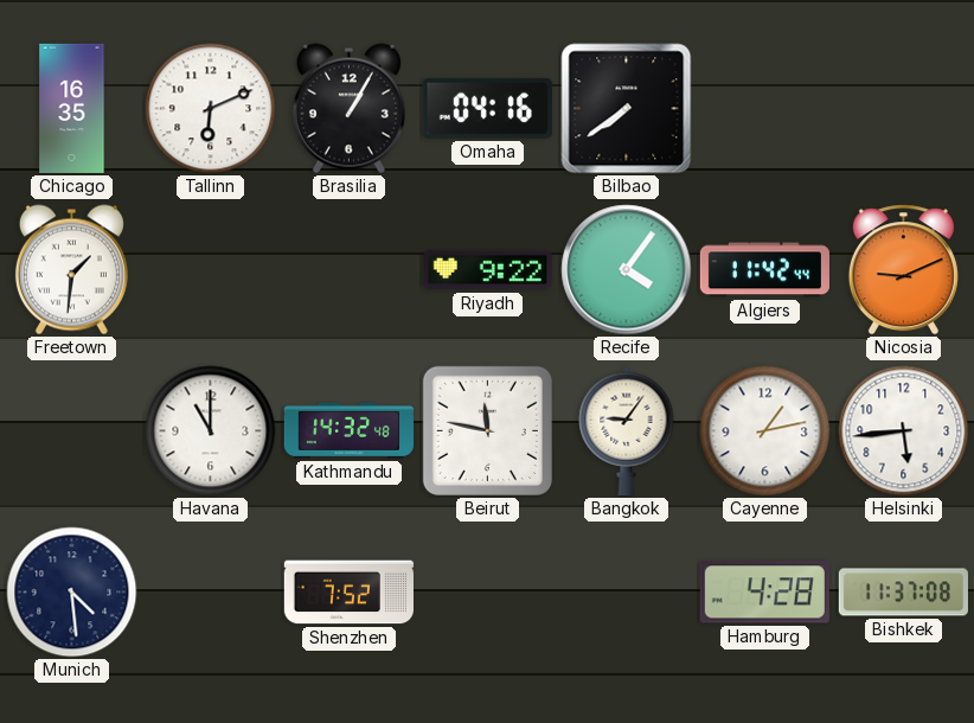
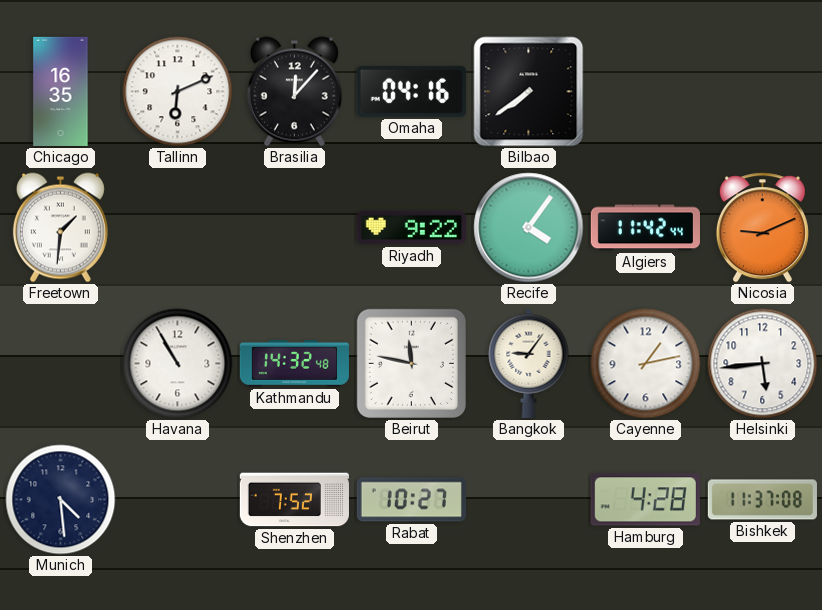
Brasilia: 1:05 -> 12:07 (294, 92)
Havana: 11:00 -> 10:55 (178, 364)
Rabat: none -> 10:27 (411, 500)
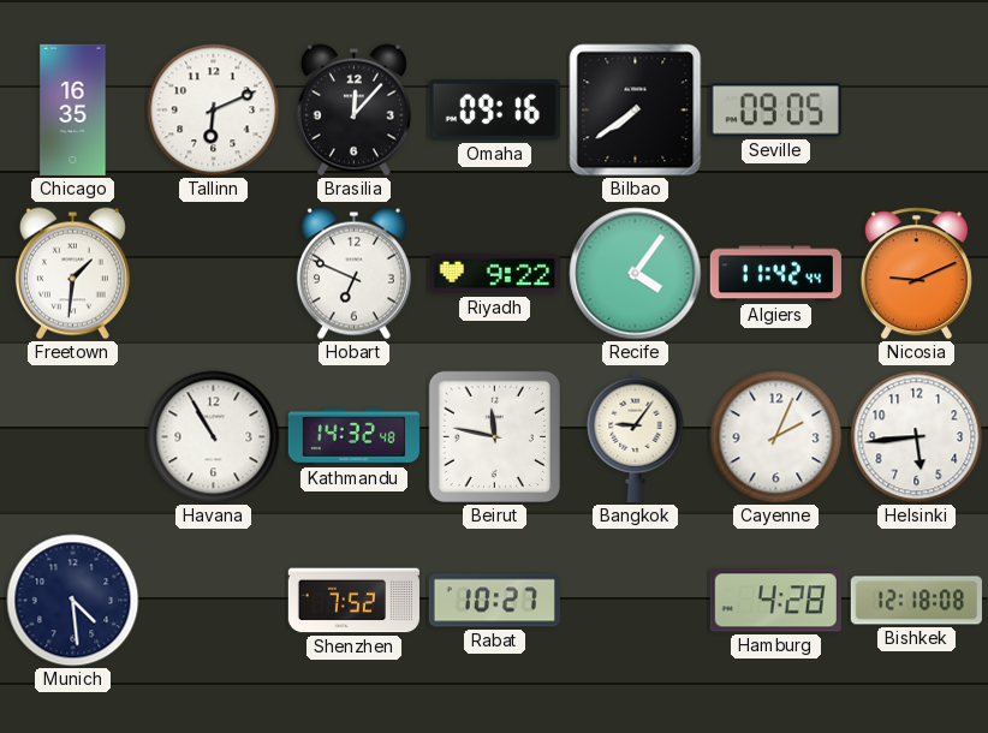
Omaha: 04:16 -> 09:16 (494, 109)
Seville: none -> 09:05 (775, 111)
Hobart: none -> 6:49 (353, 274)
Cayenne: 1:13 -> 2:04 (776, 437)
Bishkek: 11:37 -> 12:18 (916, 601)
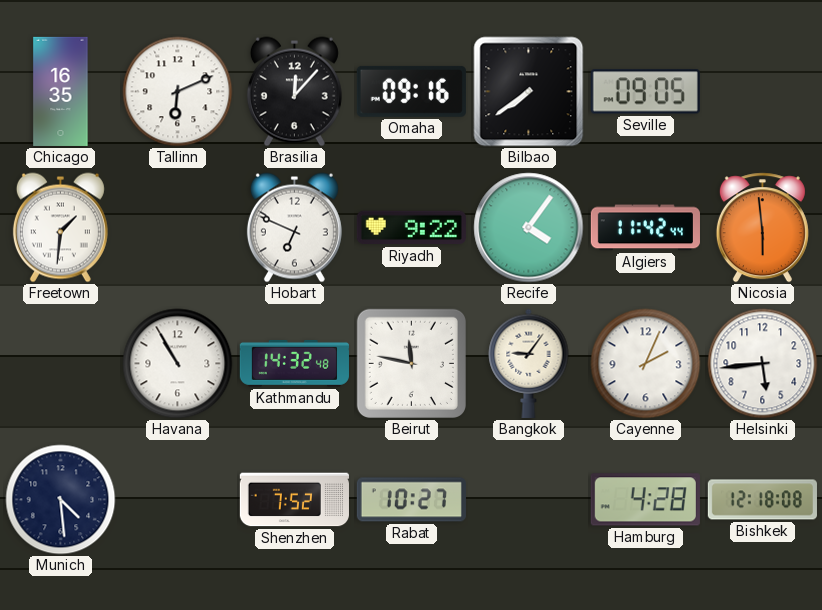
Nicosia: 9:11 -> 5:59 (762, 228)
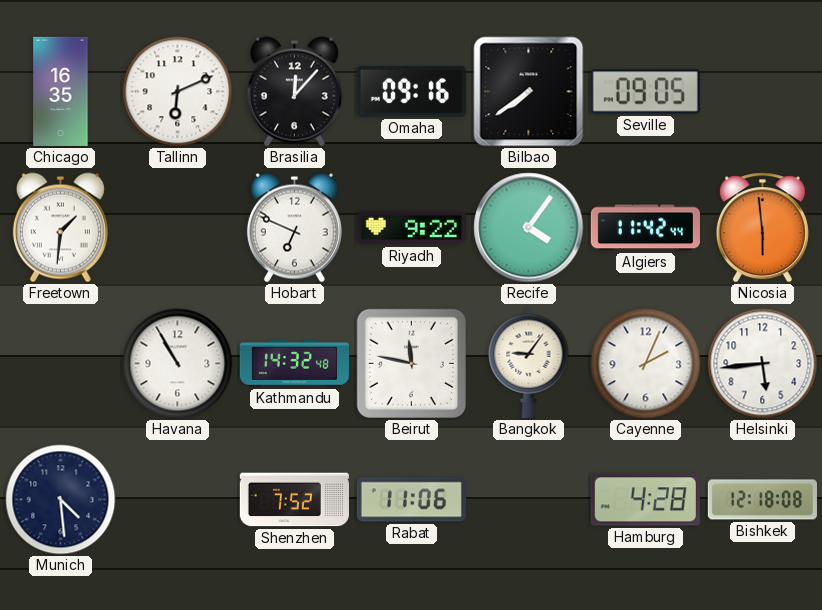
Rabat: 10:27 -> 11:06 (411, 500)
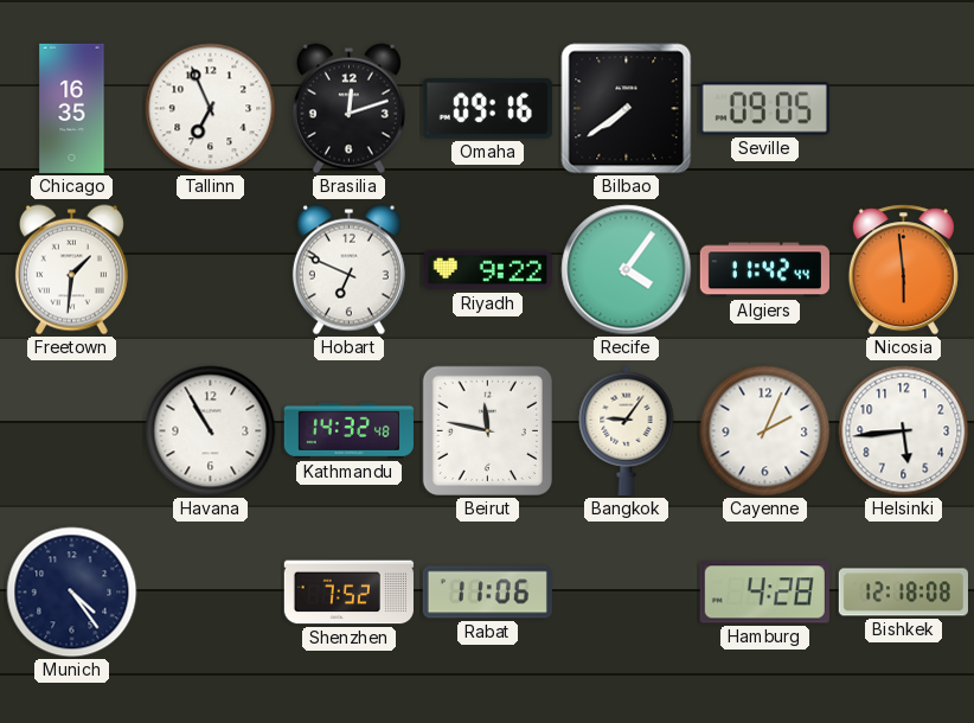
Tallinn: 6:11 -> 6:56 (211, 109)
Brasilia: 12:07 -> 12:12 (348, 109)
Munich: 4:29 -> 4:24 (72, 593)
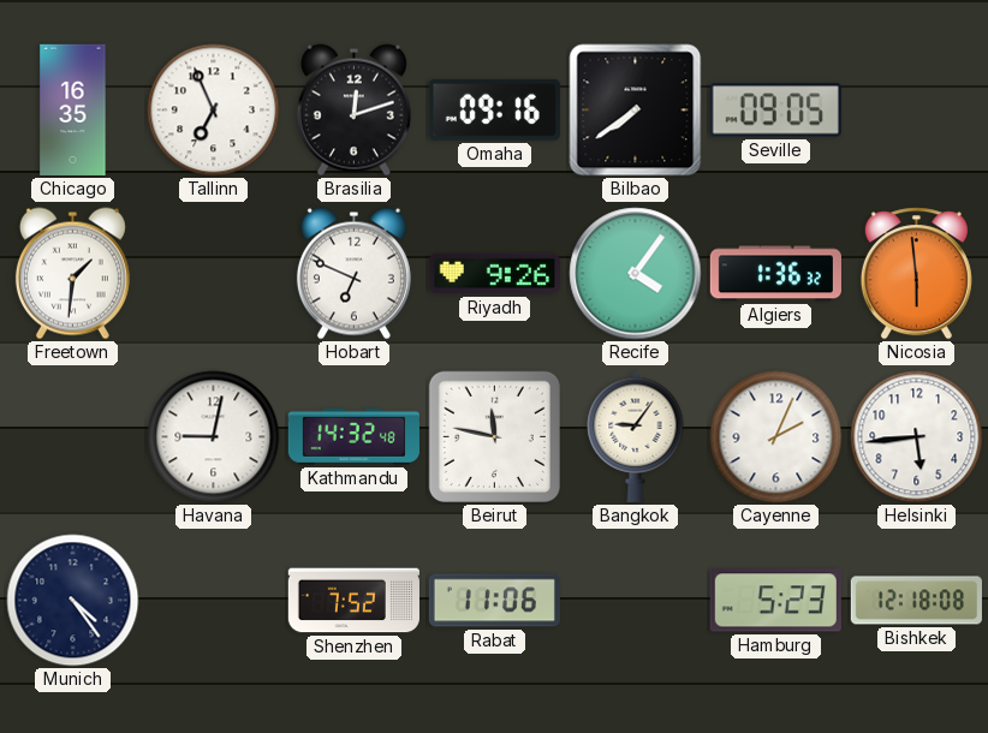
Riyadh: 9:22 -> 9:26 (494, 274)
Algiers: 11:42 -> 1:36 (775, 274)
Havana: 10:55 -> 9:02 (214, 437)
Hamburg: 4:28 -> 5:23 (775, 601)
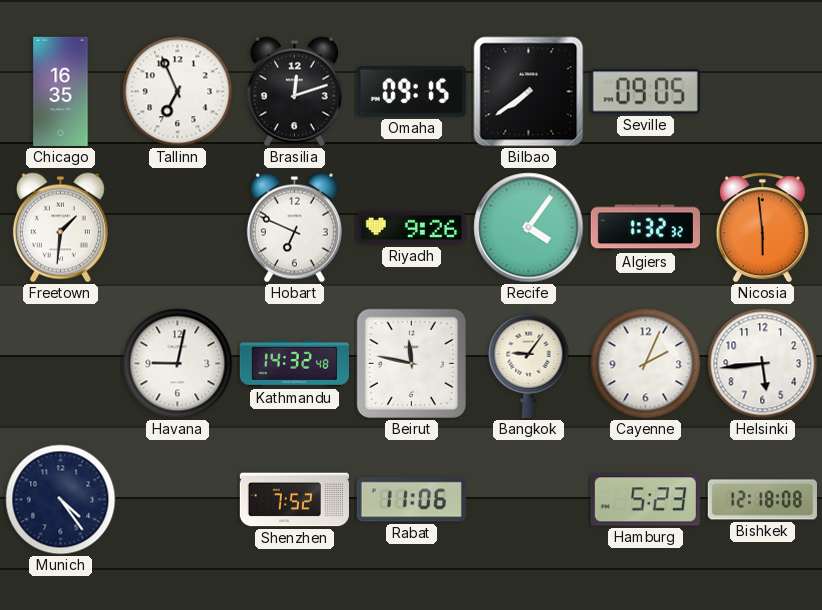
Omaha: 09:16 -> 09:15 (411, 91)
Algiers: 1:36 -> 1:32 (645, 228)
